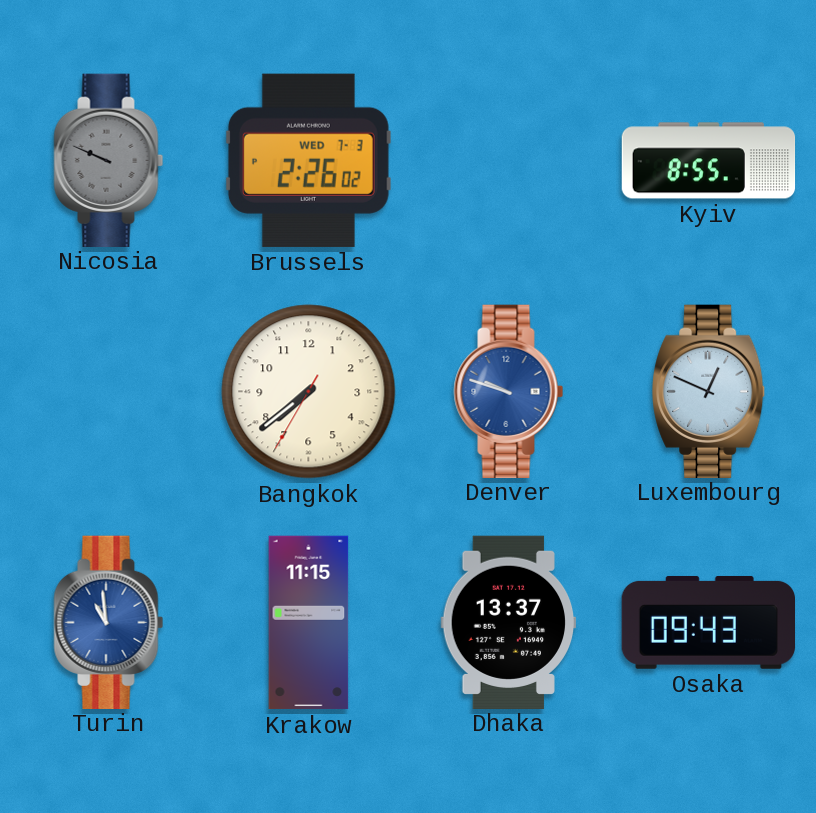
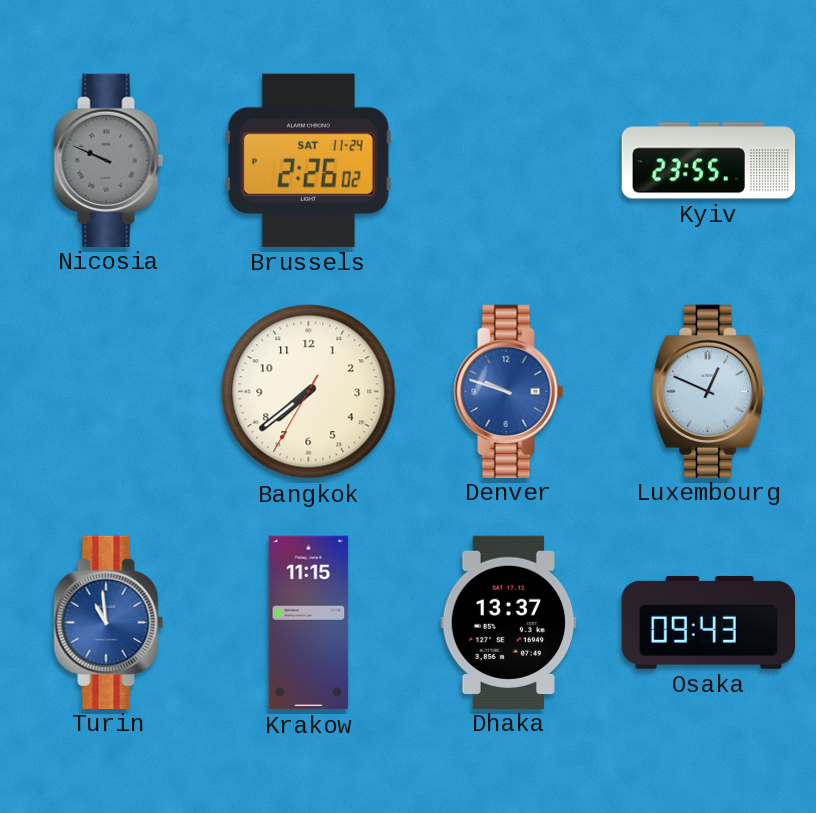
Brussels date: WED 7-3 -> SAT 11-24 (308, 160)
Kyiv: 8:55 -> 23:55 (709, 161)
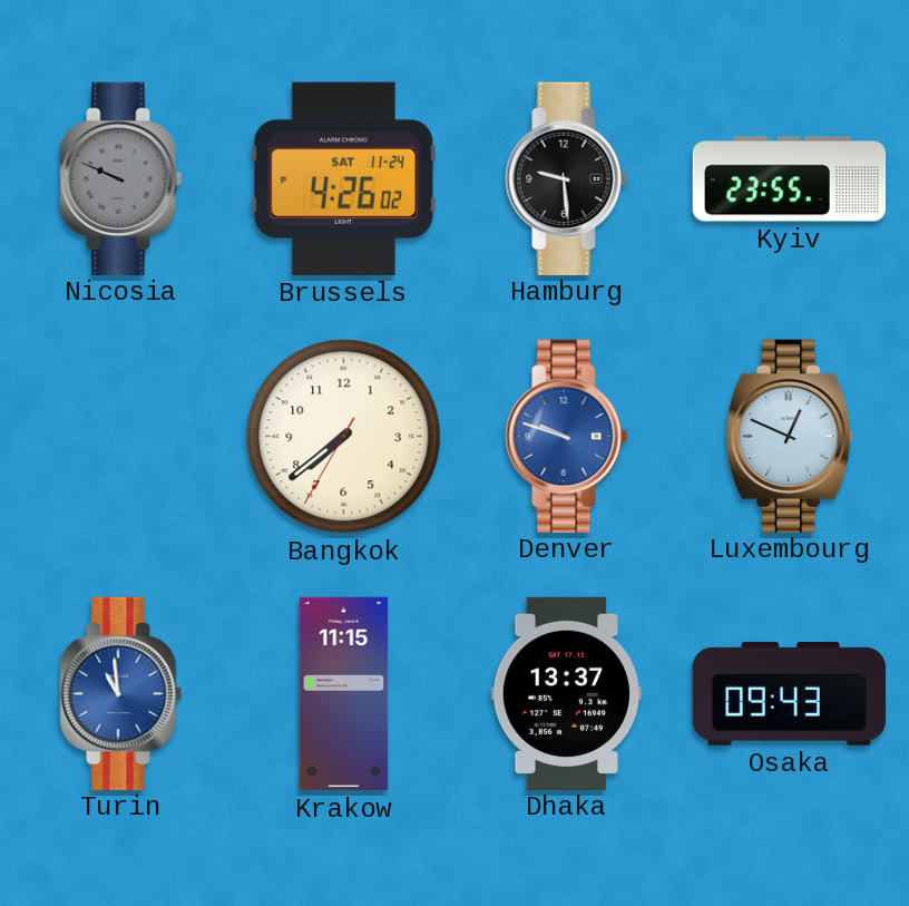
Brussels: 2:26 -> 4:26 (343, 178)
Hamburg: none -> 9:29 (567, 178)
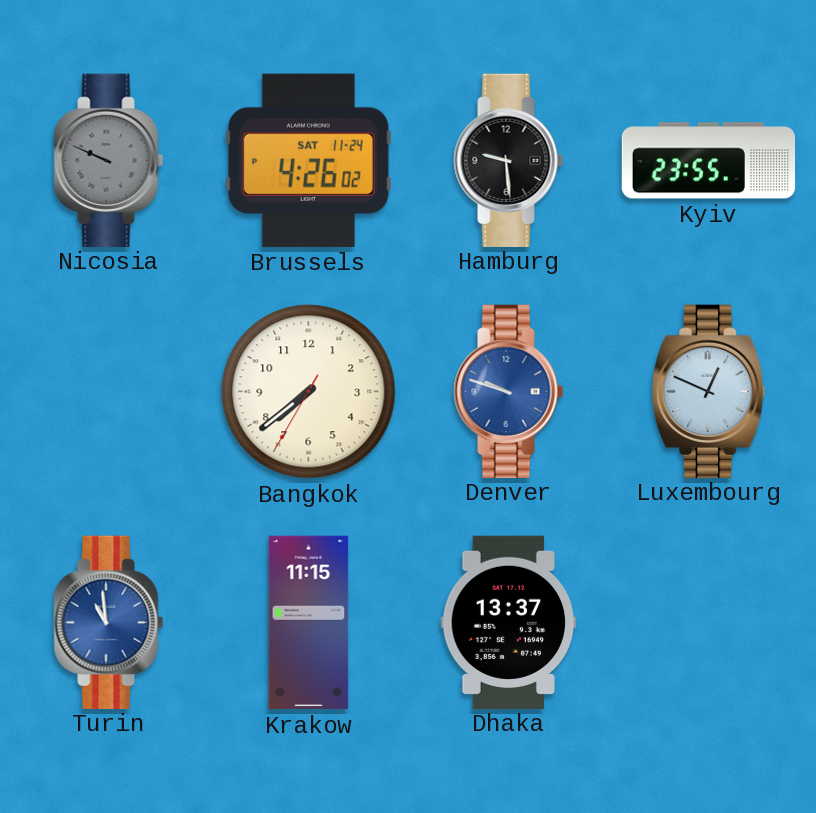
Osaka: 09:43 -> none (789, 693)
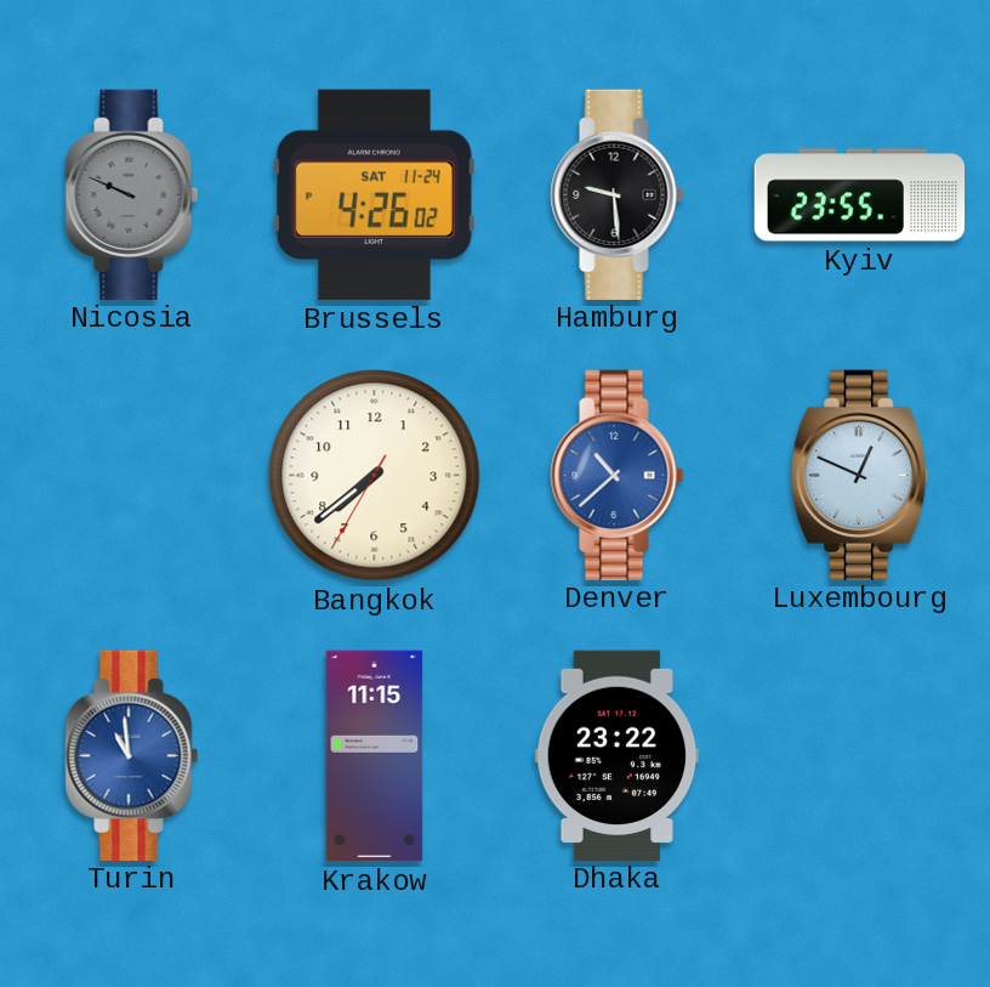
Denver: 9:48 -> 10:38 (618, 475)
Dhaka: 13:37 -> 23:22 (618, 755)
